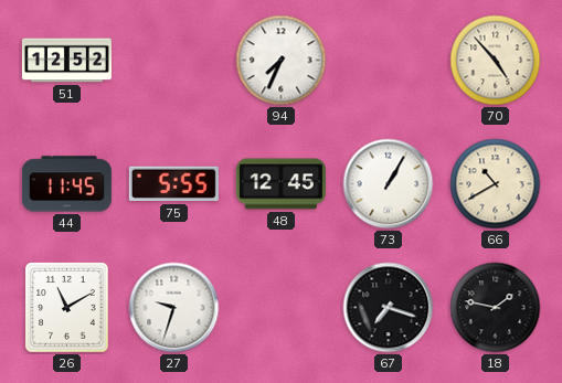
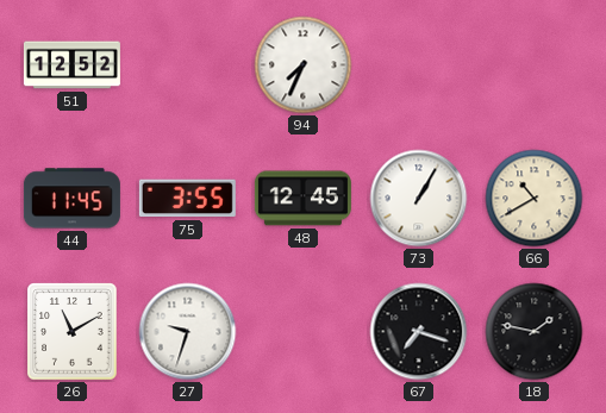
70: 4:53 -> none (496, 61)
75: 5:55 -> 3:55 (187, 199)
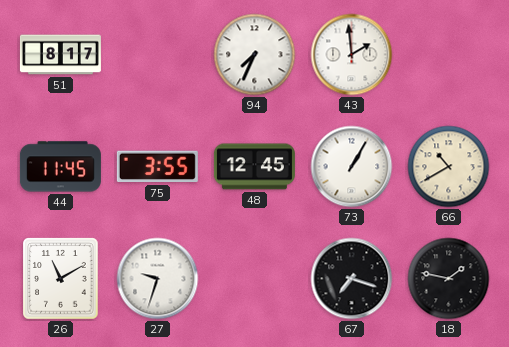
51: 12:52 -> 8:17 (60, 55)
43: none -> 1:59 (352, 55)
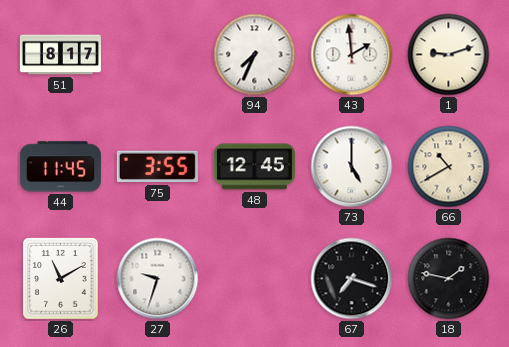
1: none -> 9:12 (449, 55)
73: 1:05 -> 5:00 (352, 167)
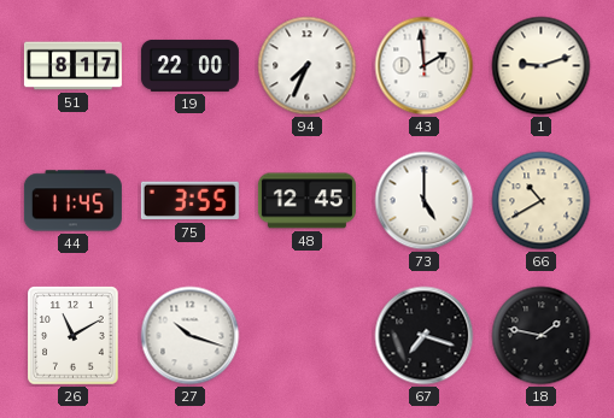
19: none -> 22:00 (189, 65)
27: 9:33 -> 10:18 (191, 336)
